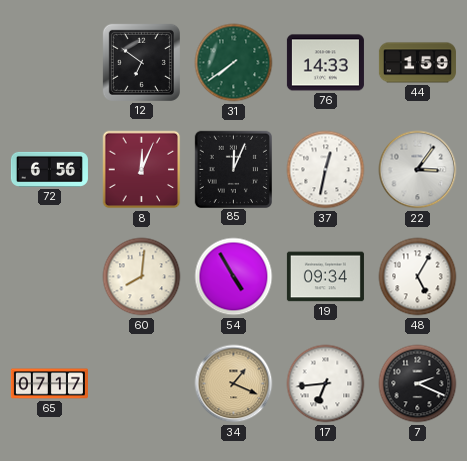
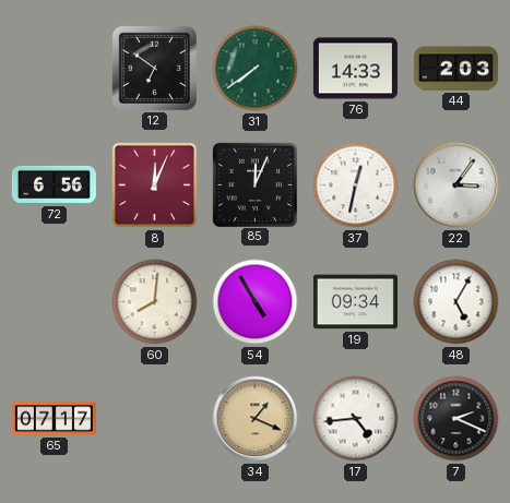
44: 1:59 -> 2:03 (455, 69)
17: 6:44 -> 4:44 (356, 419)
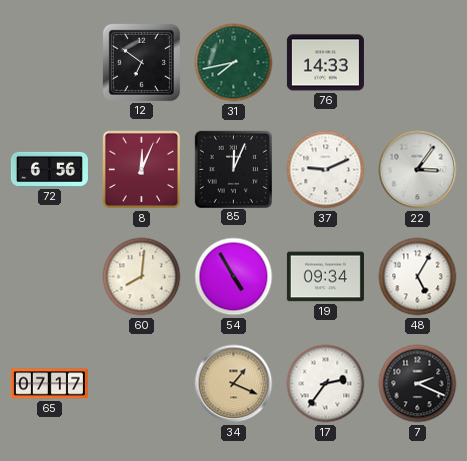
31: 7:39 -> 7:43 (234, 63)
44: 2:03 -> none (455, 69)
37: 12:32 -> 9:11 (326, 170)
17: 4:44 -> 2:36 (326, 384)
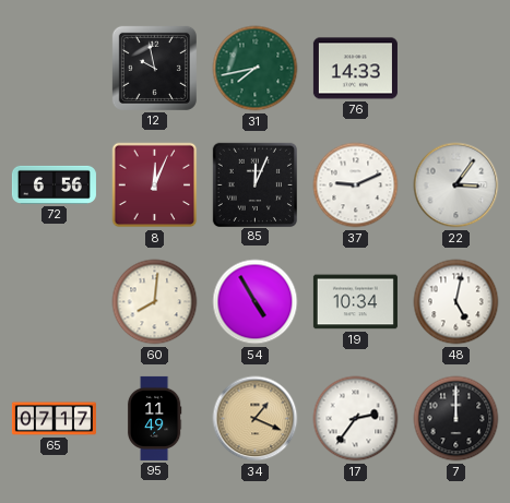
12: 6:51 -> 9:58 (154, 68)
19: 09:34 -> 10:34 (355, 302)
48: 5:05 -> 5:02 (456, 302)
95: none -> 11:49 (154, 418)
7: 2:19 -> 12:00 (456, 419)
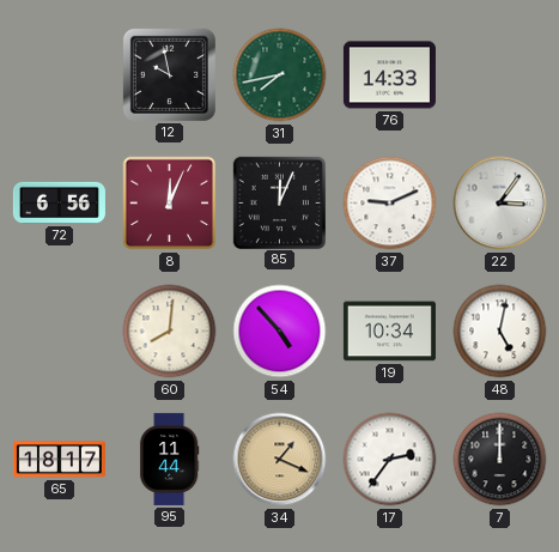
54: 4:55 -> 4:53 (280, 332)
65: 07:17 -> 18:17 (59, 460)
95: 11:49 -> 11:44 (169, 459)
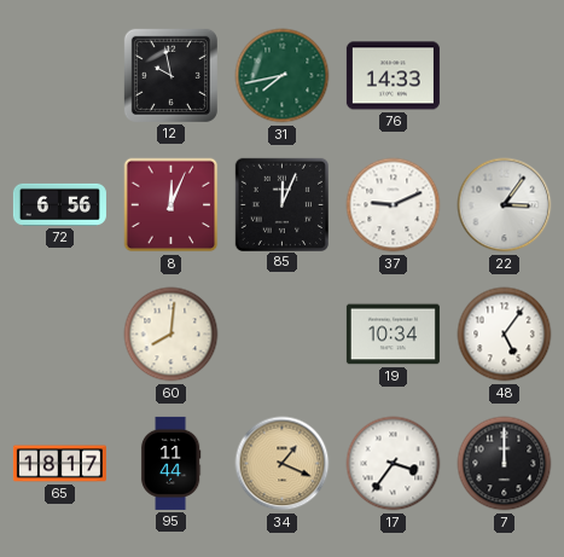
54: 4:53 -> none (280, 332)
48: 5:02 -> 5:06 (505, 335)
17: 2:36 -> 3:36 (394, 464)
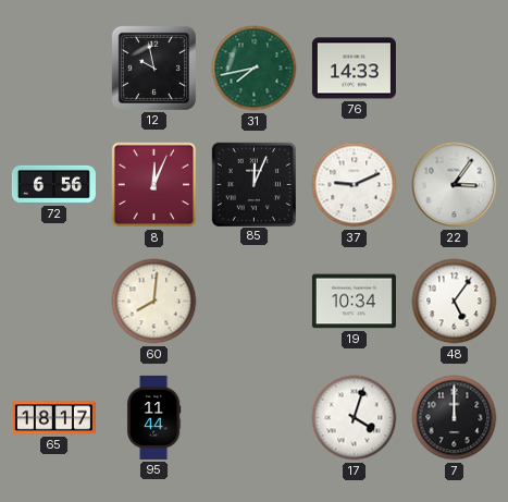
34: 1:19 -> none (283, 464)
17: 3:36 -> 4:03 (355, 418)
